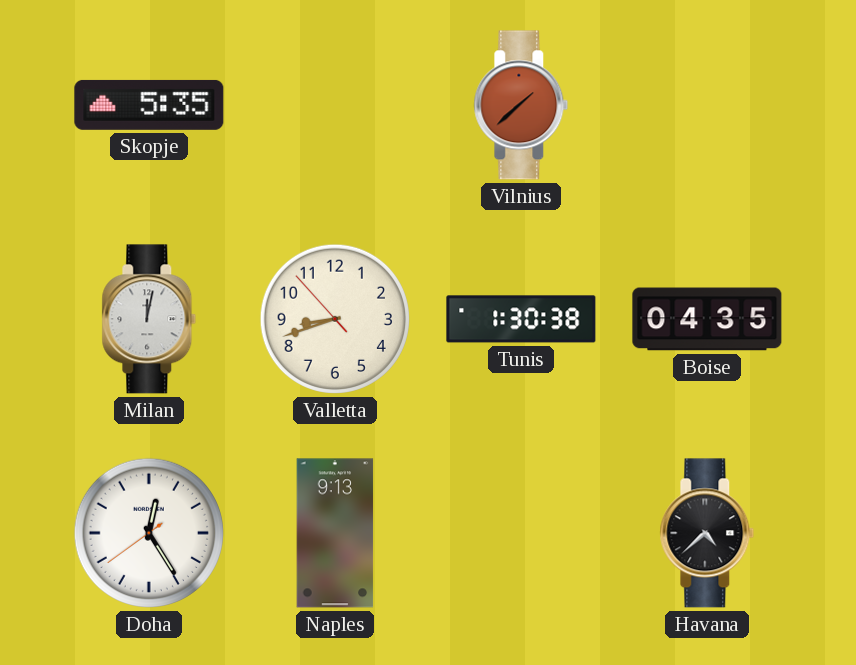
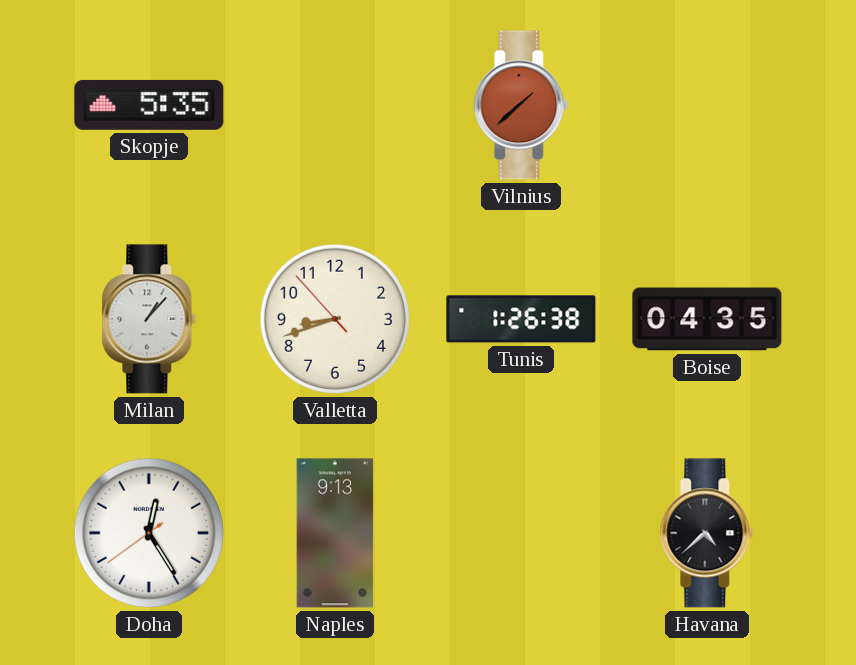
Milan: 12:02 -> 1:07 (149, 319)
Tunis: 1:30 -> 1:26 (521, 319)
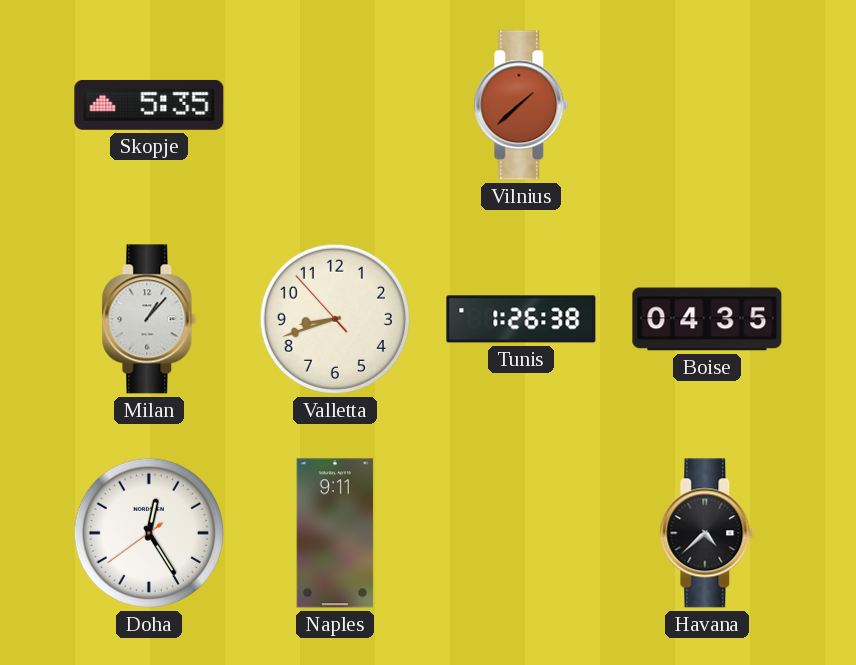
Naples: 9:13 -> 9:11 (335, 533)
